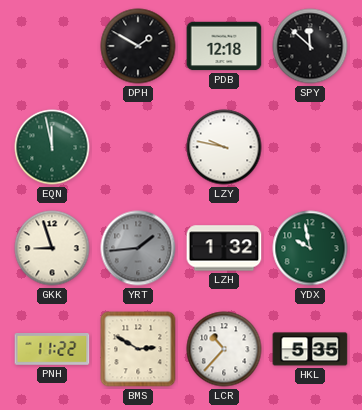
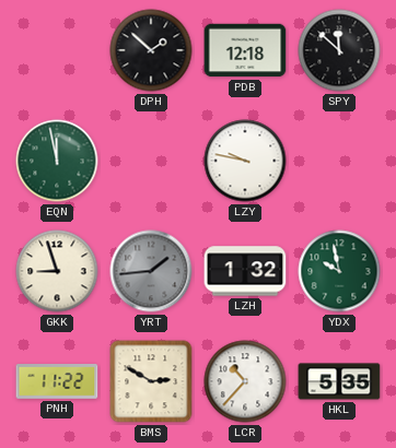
DPH: 1:50 -> 1:52 (151, 50)
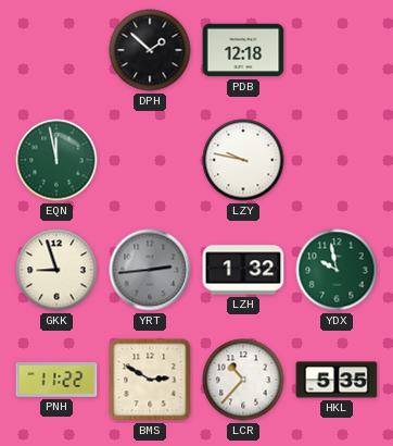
SPY: 11:52 -> none (339, 50)
YRT: 1:44 -> 2:44 (150, 270)
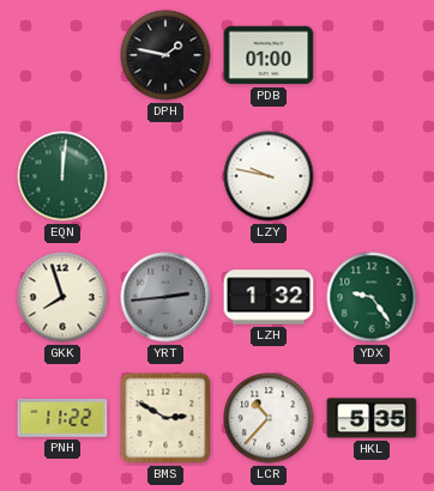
DPH: 1:52 -> 1:47 (165, 55)
PDB: 12:18 -> 01:00 (269, 55)
EQN: 11:58 -> 12:01 (62, 176)
GKK: 8:57 -> 7:57 (62, 297)
YDX: 9:58 -> 9:24 (372, 297)
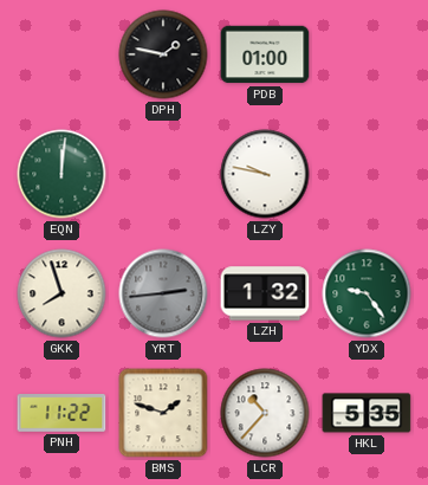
BMS: 2:50 -> 1:48 (163, 413)
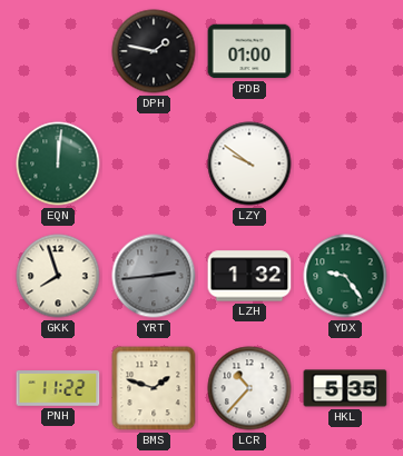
LZY: 9:47 -> 9:51 (249, 163)
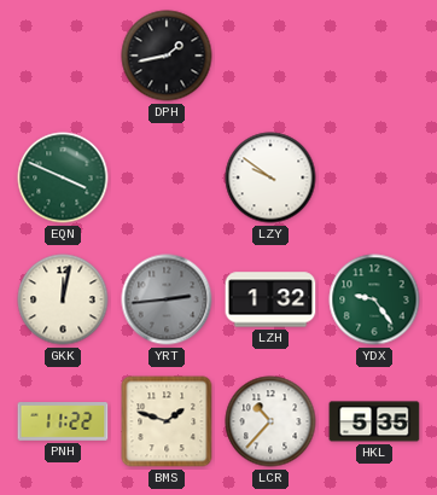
DPH: 1:47 -> 1:43 (167, 56)
PDB: 01:00 -> none (249, 51)
EQN: 12:01 -> 3:49 (63, 177)
GKK: 7:57 -> 12:02 (63, 299)
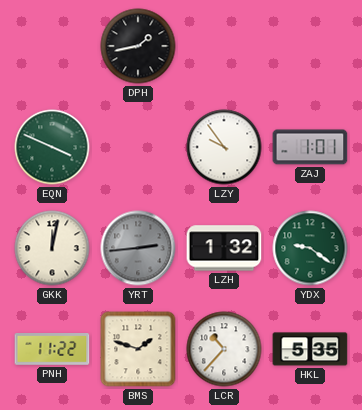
LZY: 9:51 -> 9:54 (224, 147)
ZAJ: none -> 1:01 (310, 147)
YDX: 9:24 -> 9:21 (310, 248)
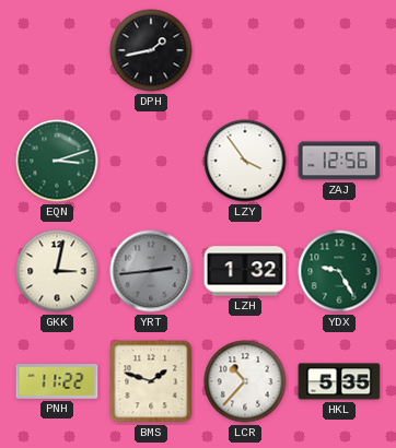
EQN: 3:49 -> 3:12 (57, 161)
LZY: 9:54 -> 3:54 (245, 161)
ZAJ: 1:01 -> 12:56 (339, 161)
GKK: 12:02 -> 3:02 (57, 271)
YDX: 9:21 -> 9:25 (339, 271)
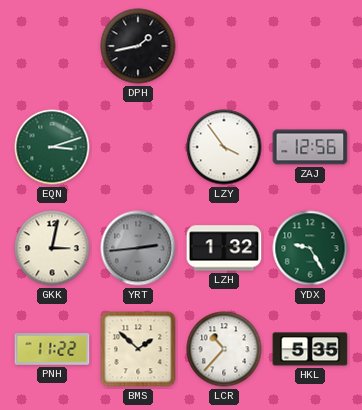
BMS: 1:48 -> 1:52 (138, 349)
